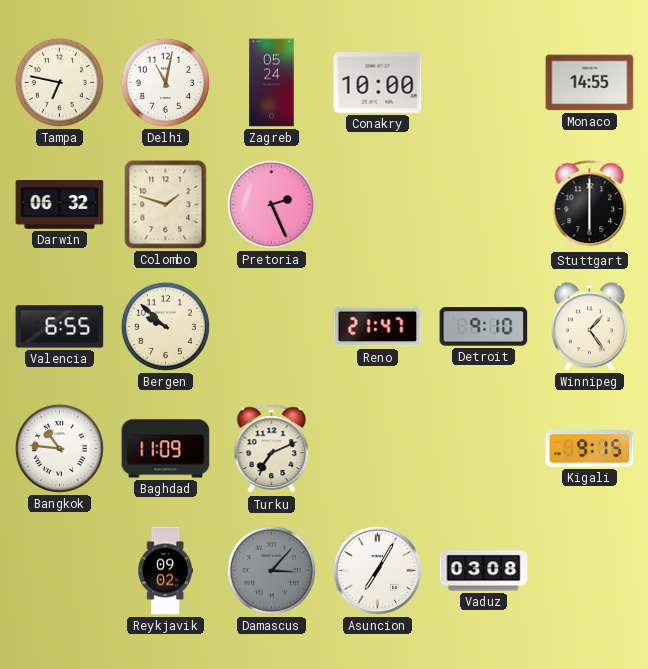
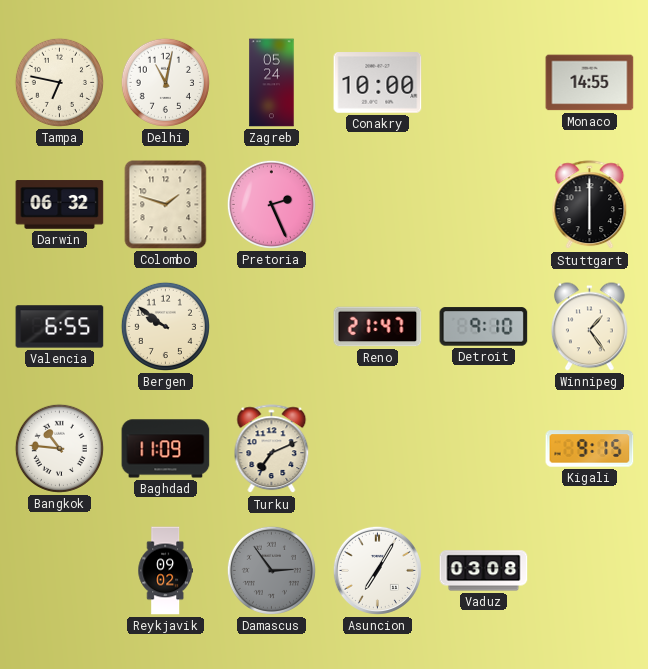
Bergen: 9:52 -> 9:51 (165, 326)
Damascus: 3:07 -> 2:54 (271, 570)
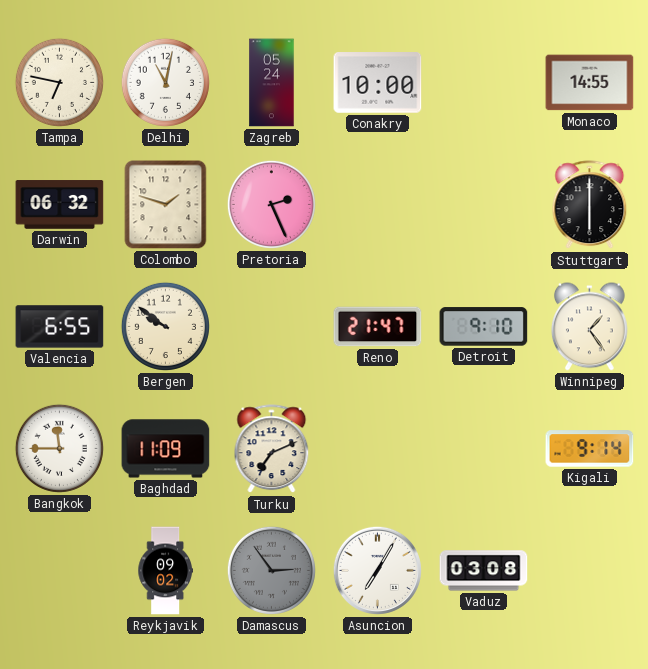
Bangkok: 10:46 -> 11:45 (59, 448)
Kigali: 9:15 -> 9:14 (590, 449)
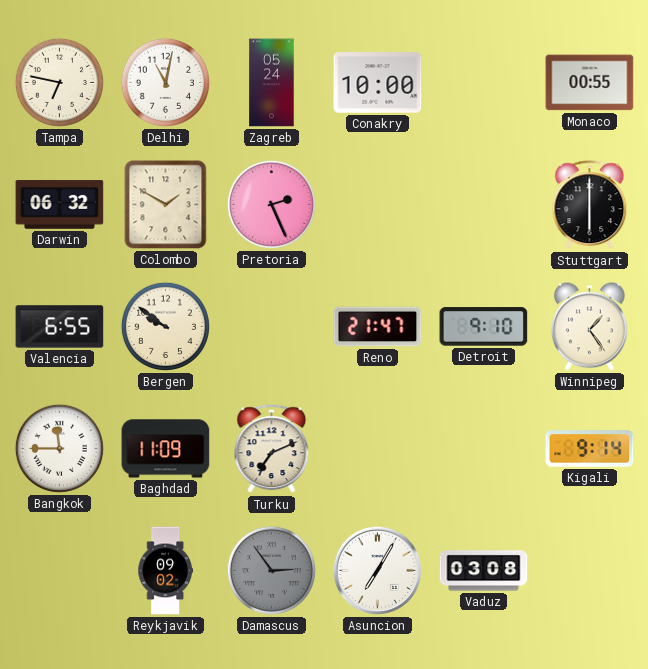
Monaco: 14:55 -> 00:55 (590, 83)
Colombo: 1:48 -> 1:50 (166, 205)
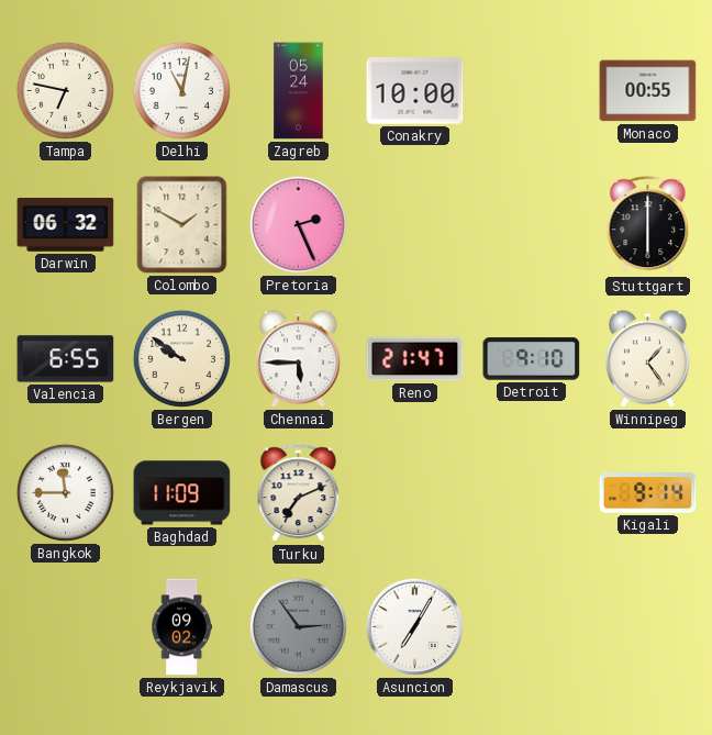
Chennai: none -> 5:45 (298, 359)
Vaduz: 03:08 -> none (484, 571)
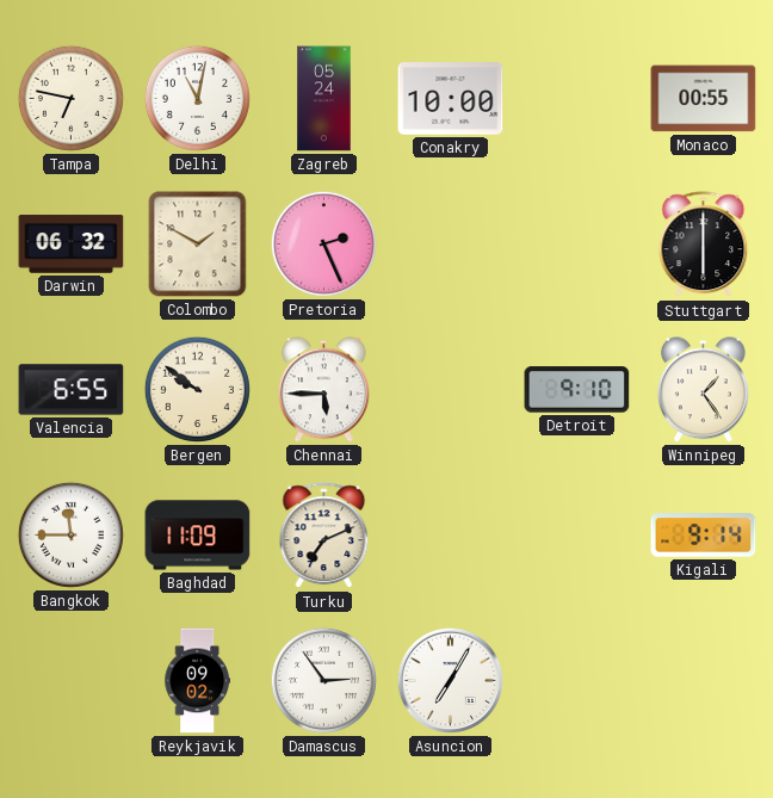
Reno: 21:47 -> none (415, 359)
Damascus dial: grey -> white (323, 680)
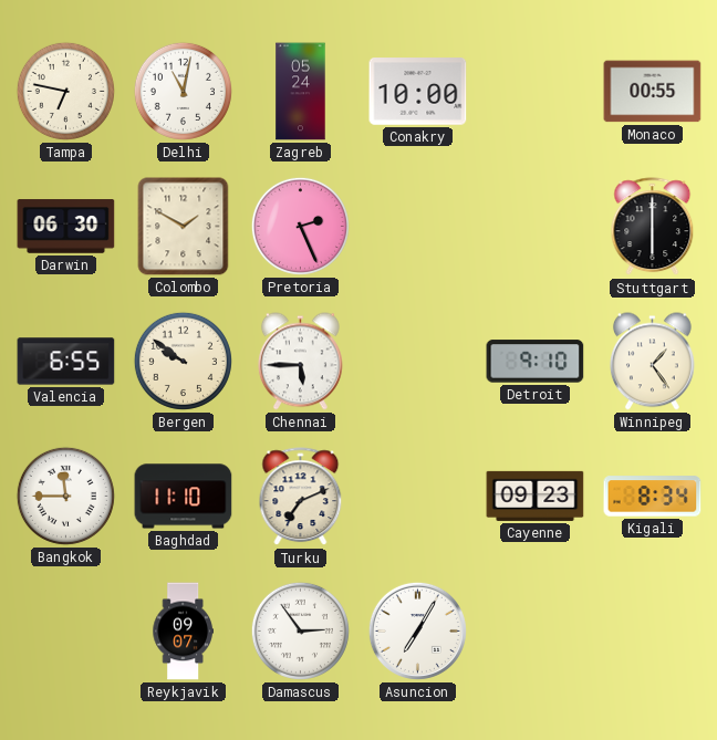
Darwin: 06:32 -> 06:30 (66, 227)
Baghdad: 11:09 -> 11:10 (184, 497)
Cayenne: none -> 09:23 (536, 496)
Kigali: 9:14 -> 8:34 (653, 497)
Reykjavik: 09:02 -> 09:07 (183, 632)
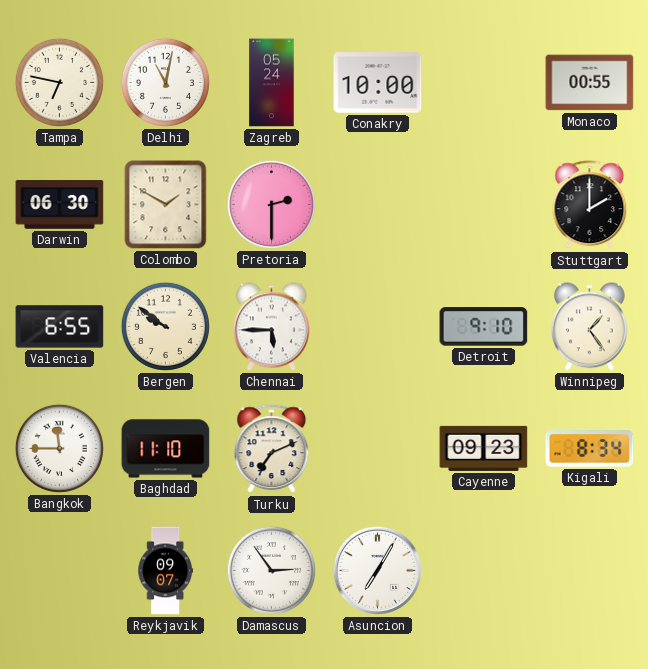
Pretoria: 2:26 -> 2:30 (271, 204)
Stuttgart: 6:00 -> 2:00 (590, 205)
